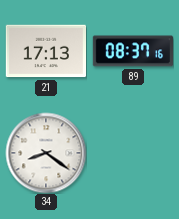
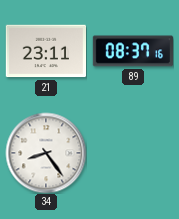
21: 17:13 -> 23:11 (45, 51)
34: 8:21 -> 8:24 (46, 153)
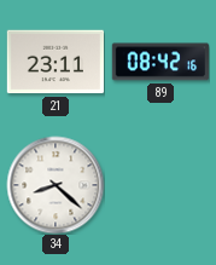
89: 08:37 -> 08:42 (159, 62)
34: 8:24 -> 8:22 (56, 185)
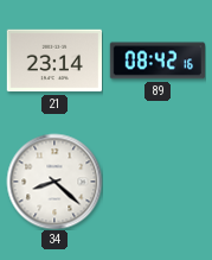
21: 23:11 -> 23:14 (53, 61)
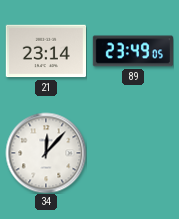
89: 08:42 -> 23:49 (132, 51)
34: 8:22 -> 12:07 (46, 153)
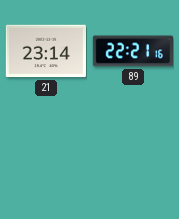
89: 23:49 -> 22:21 (132, 51)
34: 12:07 -> none (46, 153)
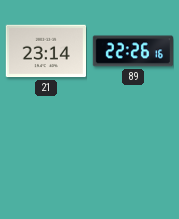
89: 22:21 -> 22:26 (132, 51)
